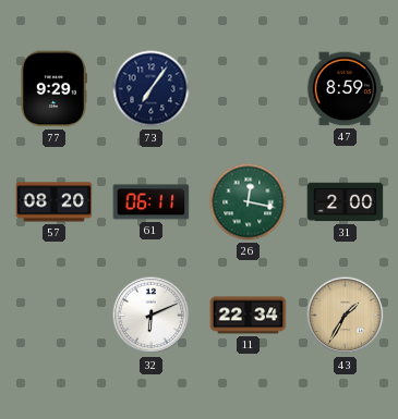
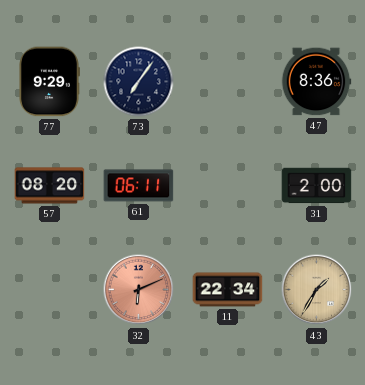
47: 8:59 -> 8:36 (316, 82)
26: 12:17 -> none (249, 202)
32 dial: white -> salmon (139, 290)
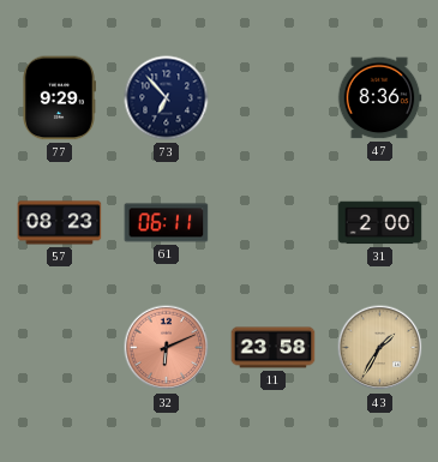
73: 7:06 -> 6:53 (167, 98)
57: 08:20 -> 08:23 (60, 223)
11: 22:34 -> 23:58 (274, 348)
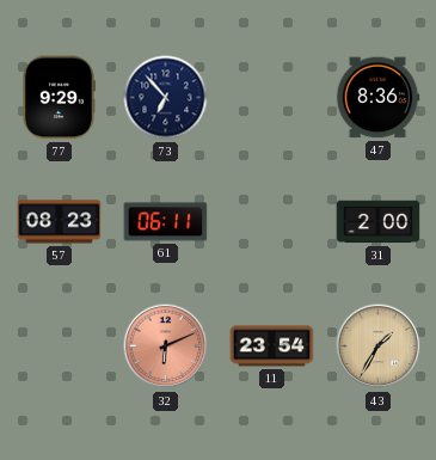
11: 23:58 -> 23:54 (272, 346)
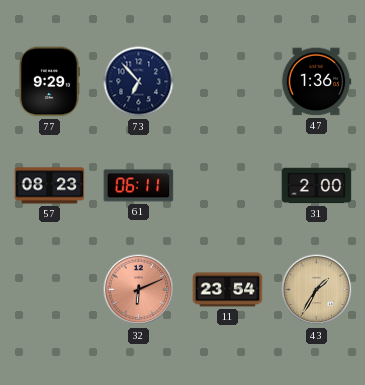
47: 8:36 -> 1:36 (316, 82)
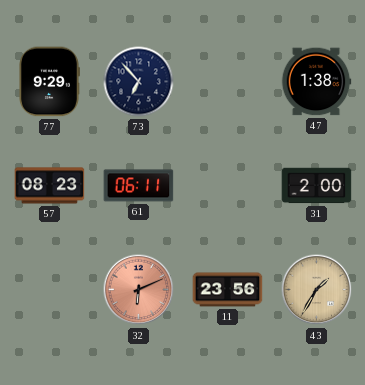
47: 1:36 -> 1:38 (316, 82)
11: 23:54 -> 23:56 (228, 290)
